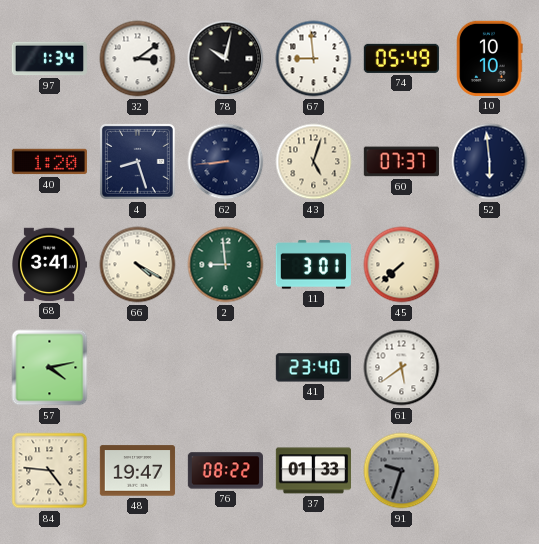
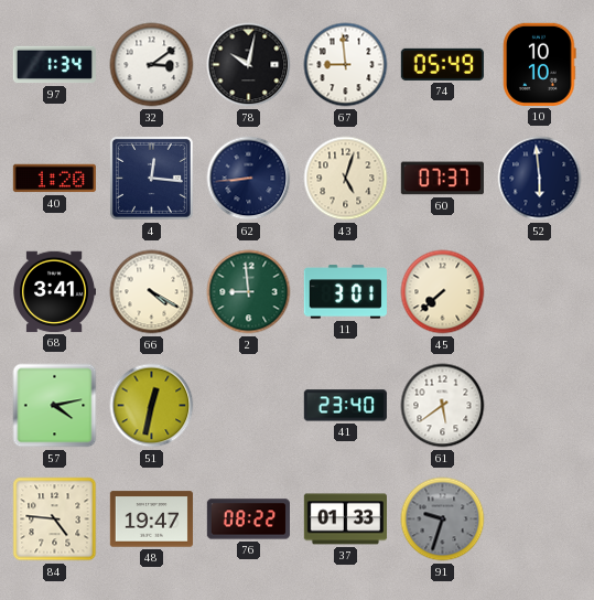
4: 8:27 -> 12:16 (151, 178)
51: none -> 12:32 (152, 406)
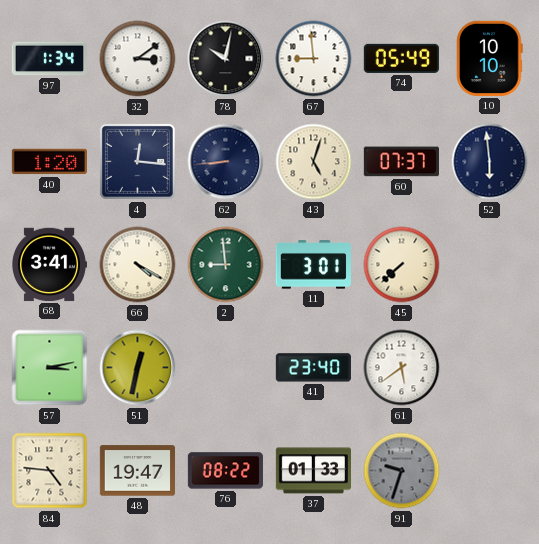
57: 4:13 -> 3:13 (50, 368)
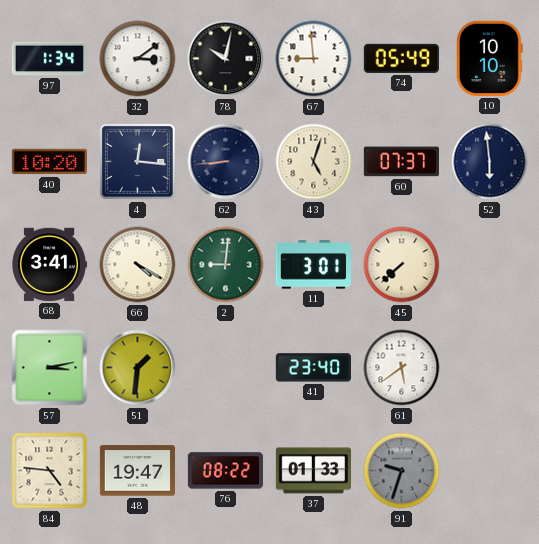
40: 1:20 -> 10:20 (49, 162)
2: 8:59 -> 9:01 (226, 265)
51: 12:32 -> 1:31 (138, 368)
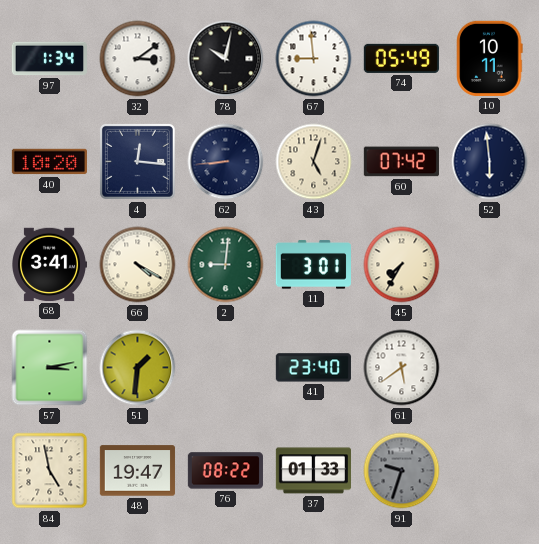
10: 10:10 -> 10:11 (490, 58)
60: 07:37 -> 07:42 (401, 162)
45: 7:38 -> 7:35 (402, 265)
84: 4:46 -> 4:58 (50, 471)
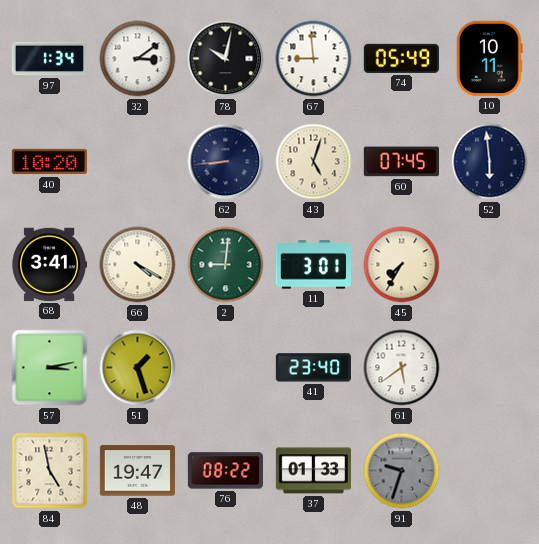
4: 12:16 -> none (137, 161)
60: 07:42 -> 07:45 (401, 162)
51: 1:31 -> 1:27 (138, 368)
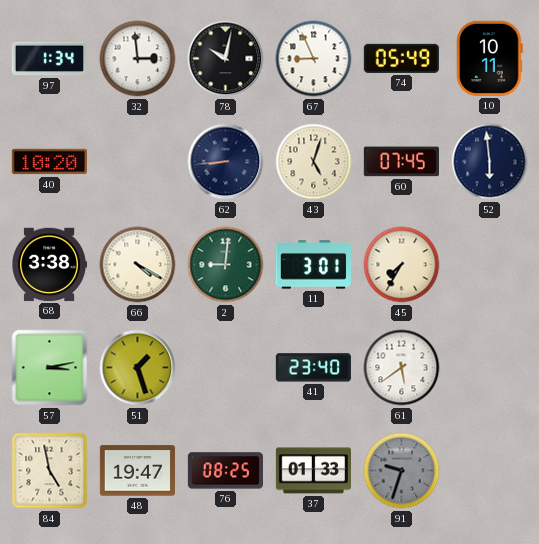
32: 3:09 -> 2:59 (138, 59)
67: 8:59 -> 8:56 (314, 59)
68: 3:41 -> 3:38 (49, 265)
76: 08:22 -> 08:25 (225, 471)
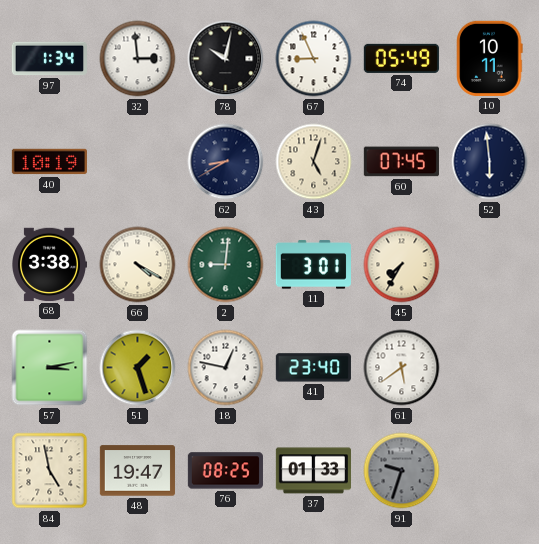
40: 10:20 -> 10:19 (49, 162)
62: 8:44 -> 8:40 (226, 162)
18: none -> 12:47 (226, 368)
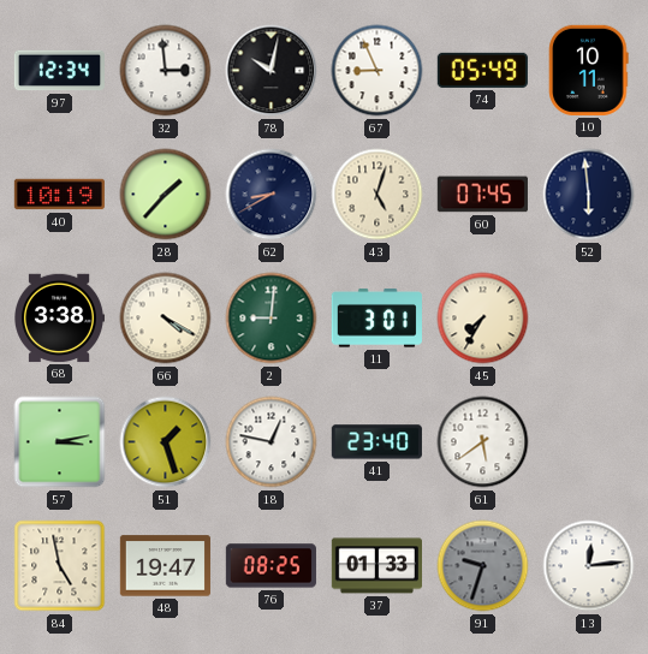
97: 1:34 -> 12:34 (59, 71)
28: none -> 1:37 (166, 195)
13: none -> 12:14 (589, 566)
